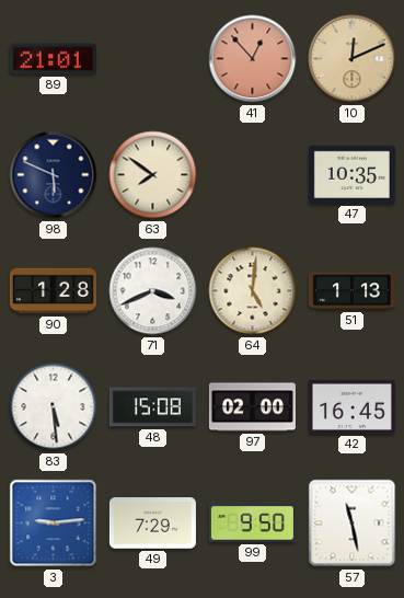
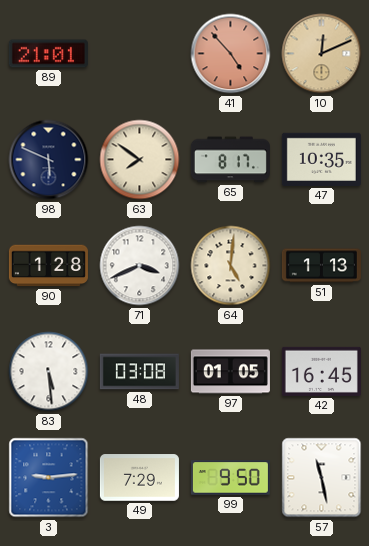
41: 12:53 -> 4:53 (231, 54)
65: none -> 8:17 (230, 160)
48: 15:08 -> 03:08 (139, 372)
97: 02:00 -> 01:05 (230, 372)
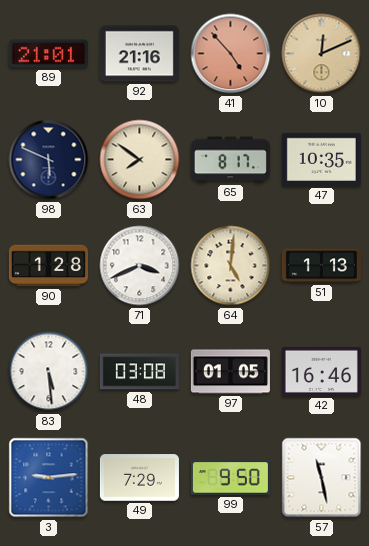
92: none -> 21:16 (139, 54)
42: 16:45 -> 16:46 (321, 371)
